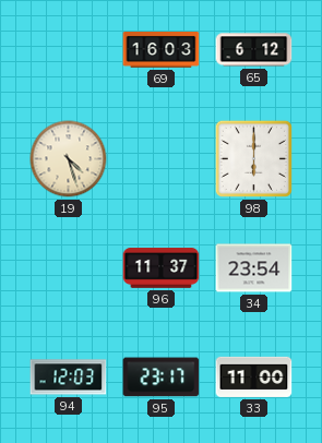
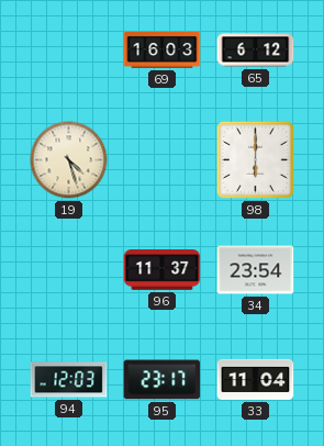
33: 11:00 -> 11:04 (256, 379)
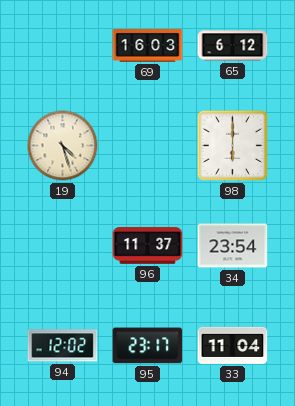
94: 12:03 -> 12:02 (63, 346)
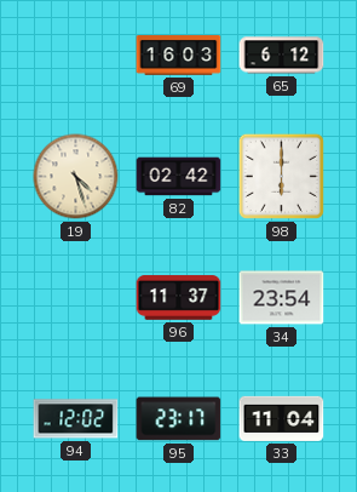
82: none -> 02:42 (179, 177)
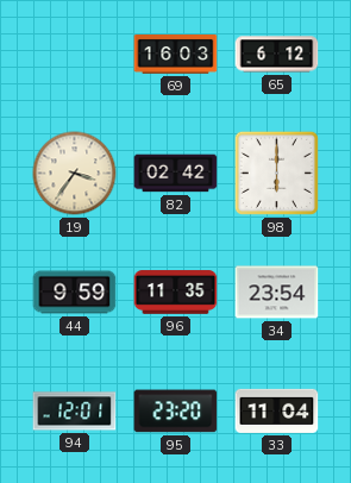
19: 4:27 -> 3:36 (75, 174)
44: none -> 9:59 (75, 293)
96: 11:37 -> 11:35 (176, 293)
94: 12:02 -> 12:01 (75, 412)
95: 23:17 -> 23:20 (176, 412)
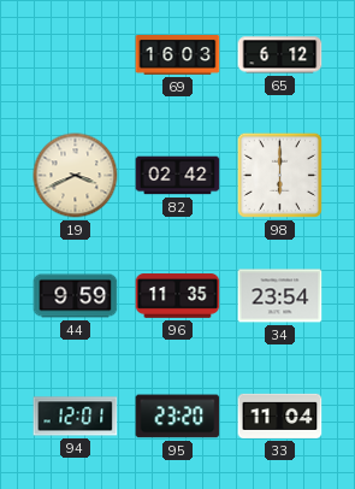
19: 3:36 -> 3:41 (76, 176)
